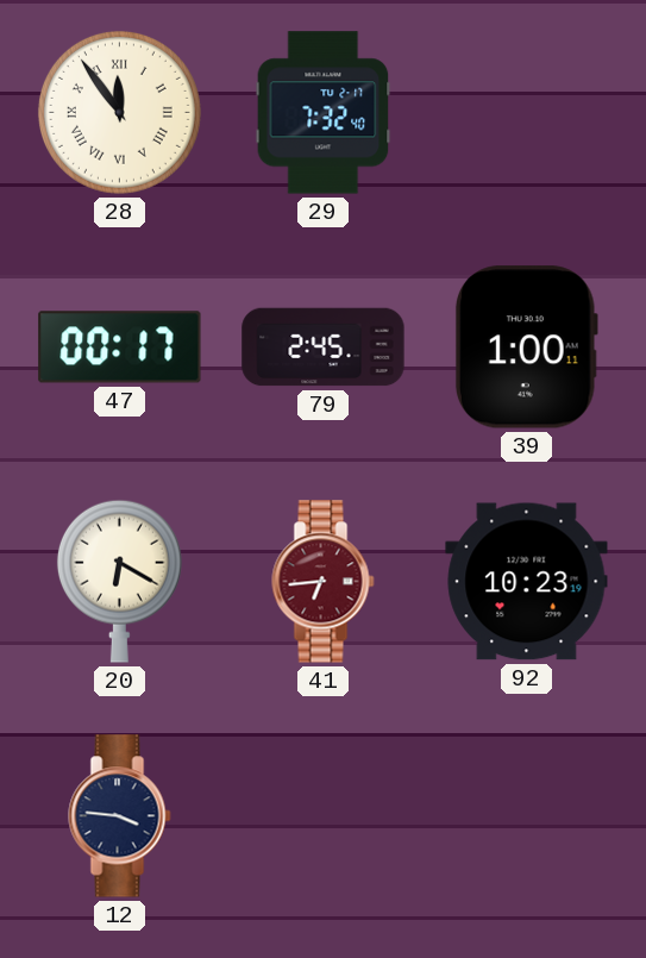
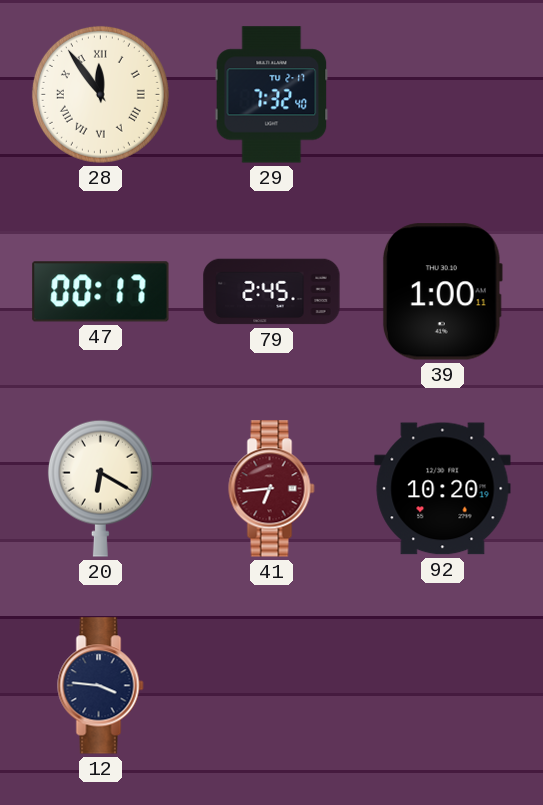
92: 10:23 -> 10:20 (443, 489)
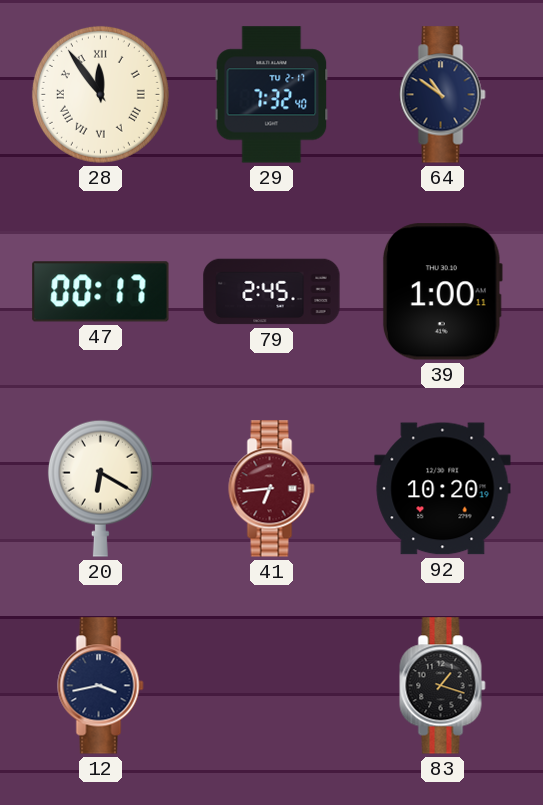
64: none -> 10:51 (443, 95)
12: 3:46 -> 3:43 (101, 686)
83: none -> 1:18 (443, 686)
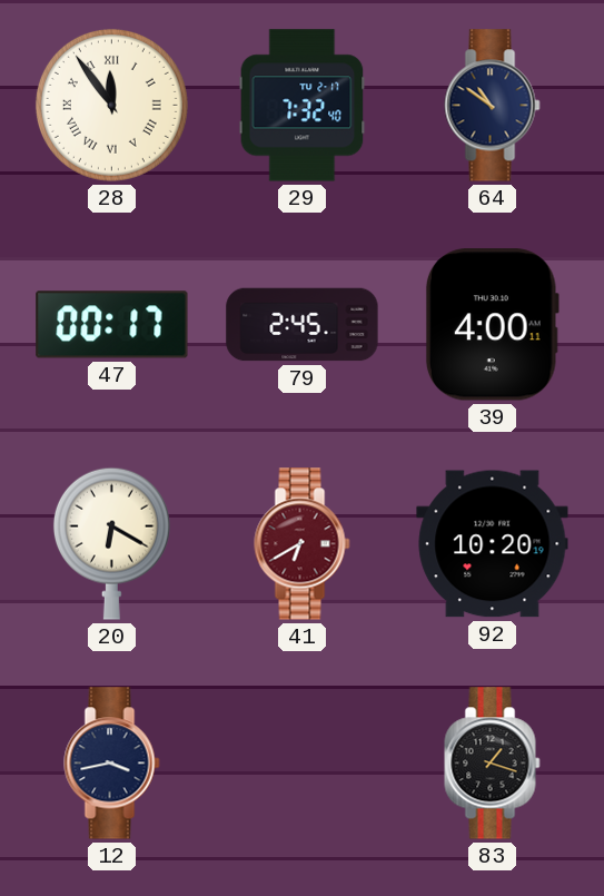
39: 1:00 -> 4:00 (492, 325)
41: 6:44 -> 6:40 (303, 544)
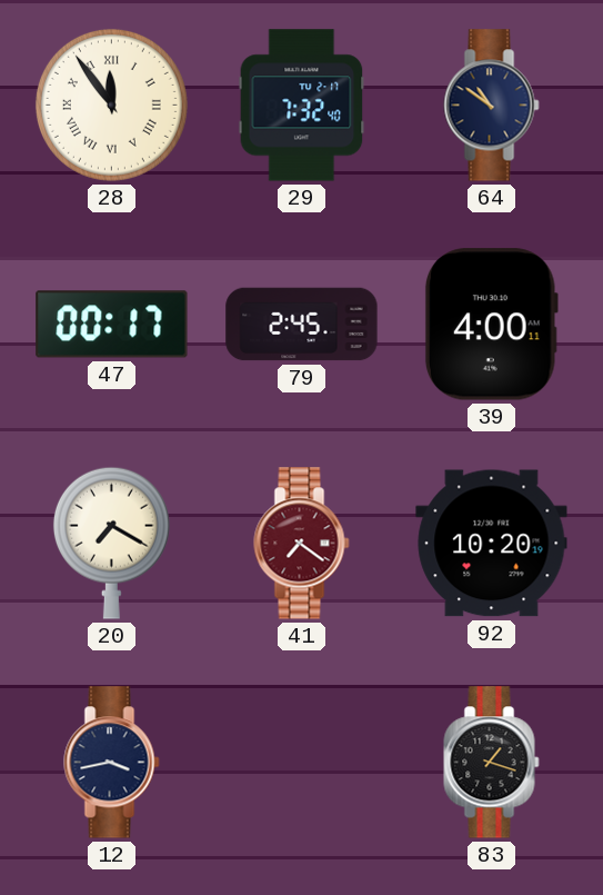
20: 6:20 -> 7:20 (111, 543)
41: 6:40 -> 7:21 (302, 544)
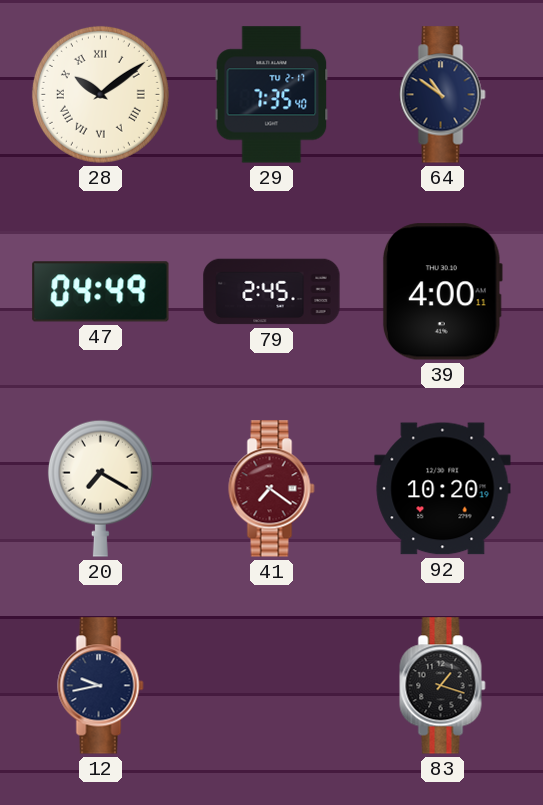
28: 11:54 -> 10:09 (100, 94)
29: 7:32 -> 7:35 (272, 95)
47: 00:17 -> 04:49 (101, 292)
12: 3:43 -> 9:43 (101, 686)
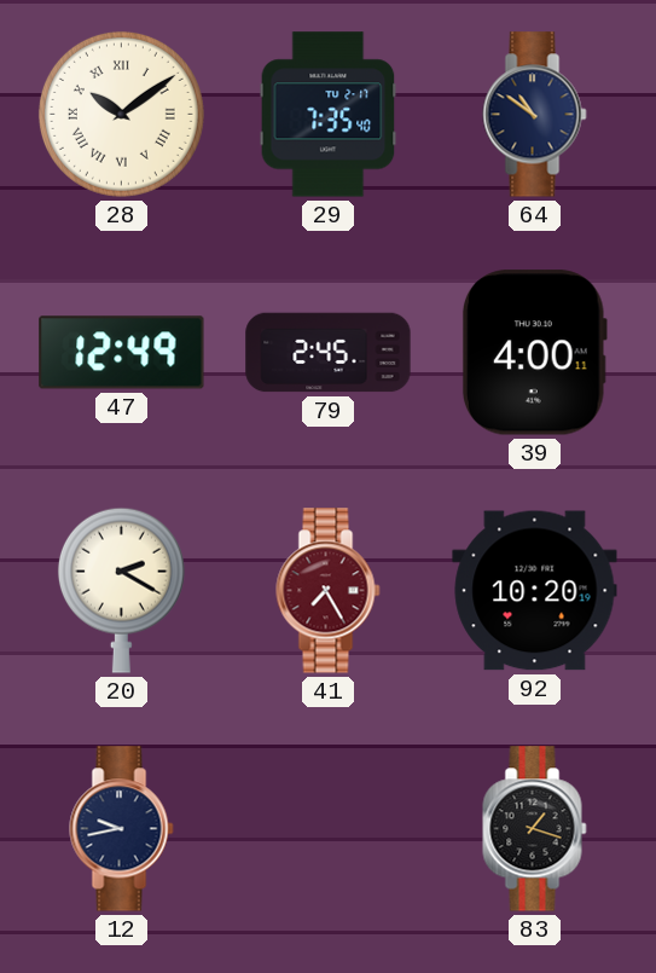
47: 04:49 -> 12:49 (122, 353)
20: 7:20 -> 2:20 (121, 590)
41: 7:21 -> 7:25 (329, 591)
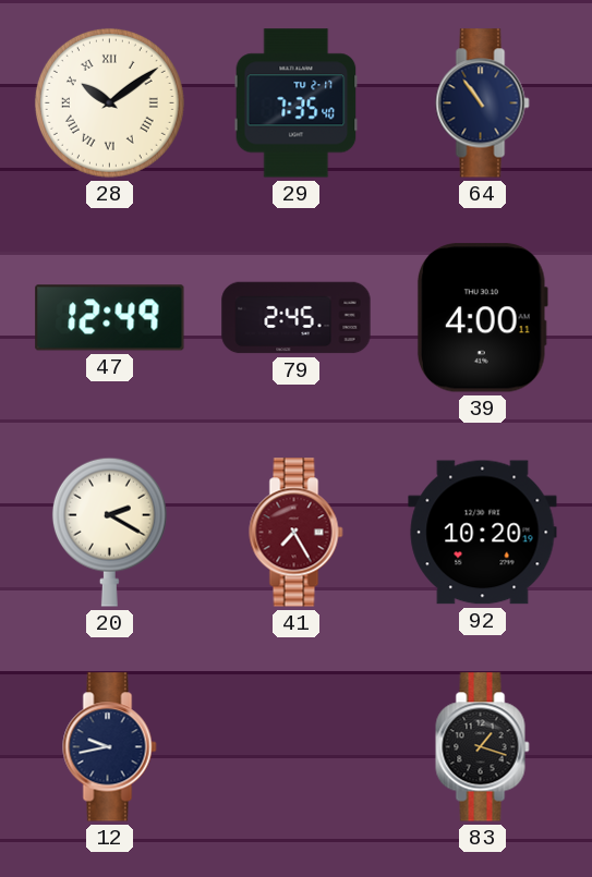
64: 10:51 -> 10:54 (483, 103)
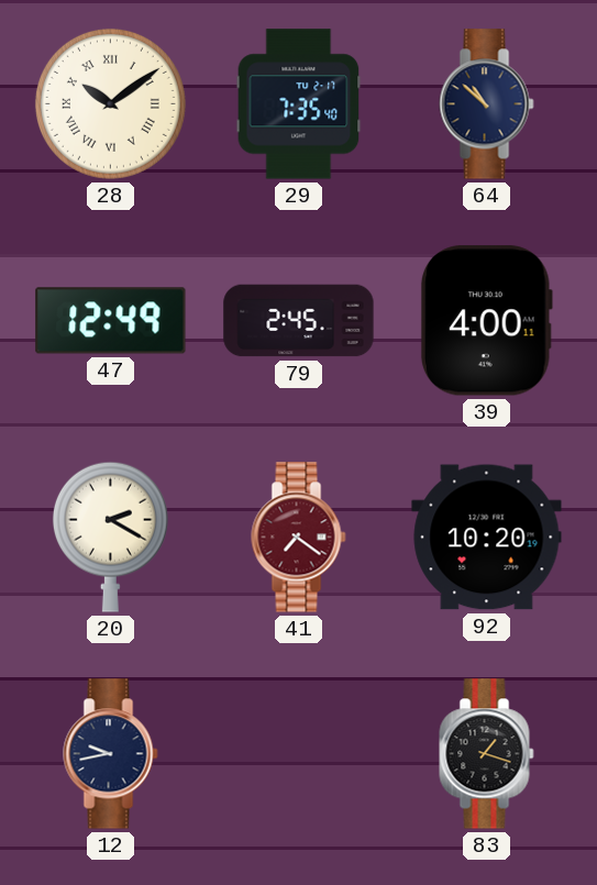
64: 10:54 -> 10:52 (487, 104)
41: 7:25 -> 7:21 (299, 538)
